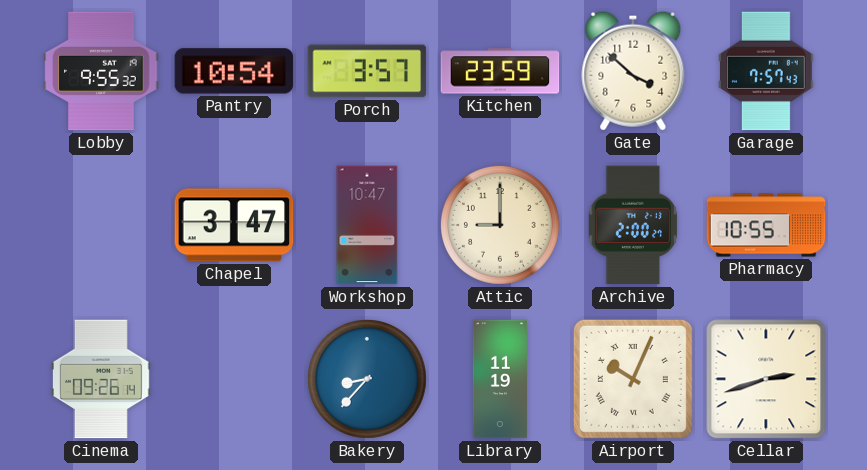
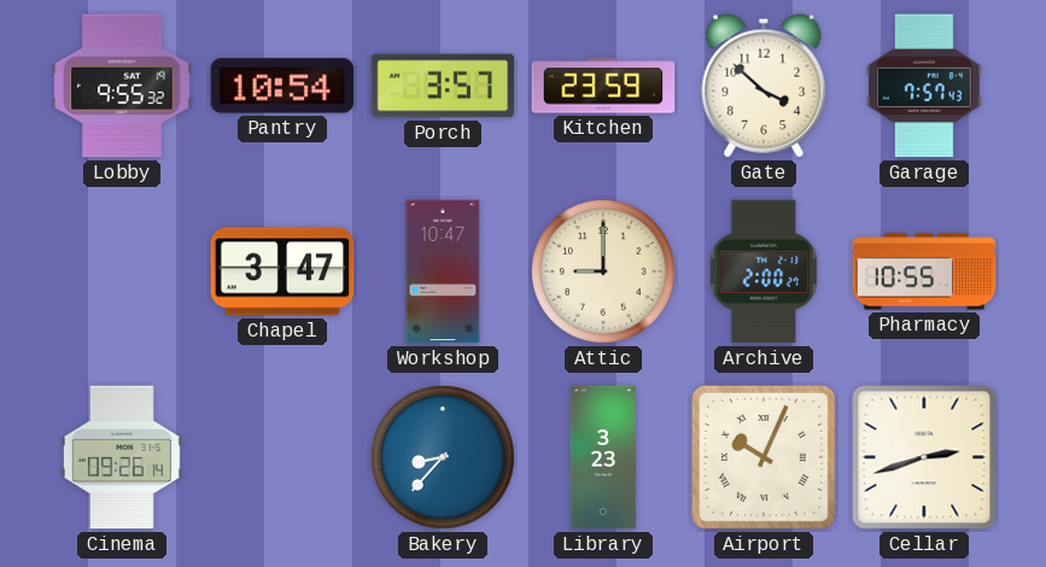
Library: 11:19 -> 3:23 (603, 457)
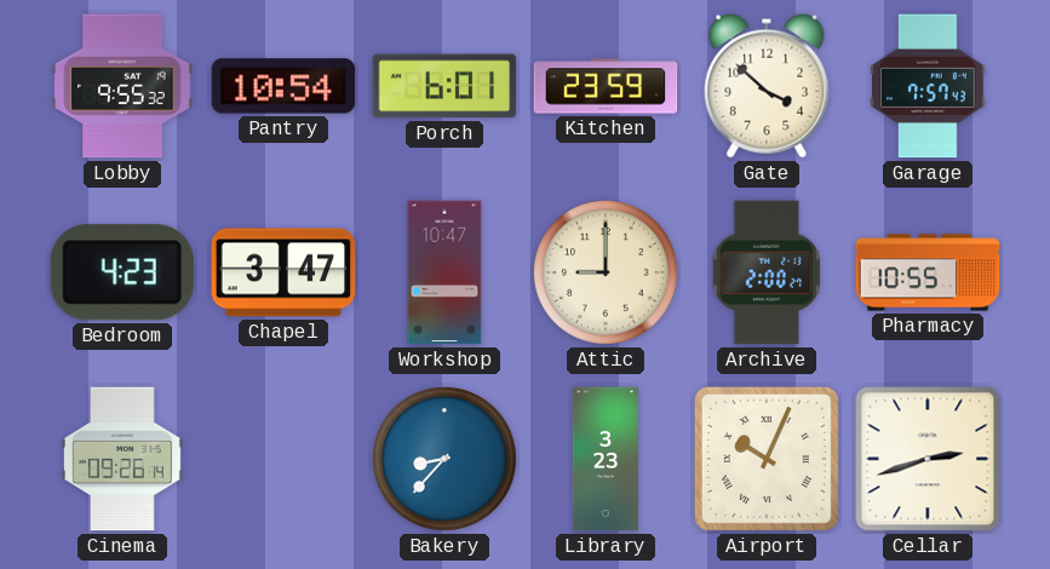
Porch: 3:57 -> 6:01 (444, 86)
Bedroom: none -> 4:23 (122, 272)
